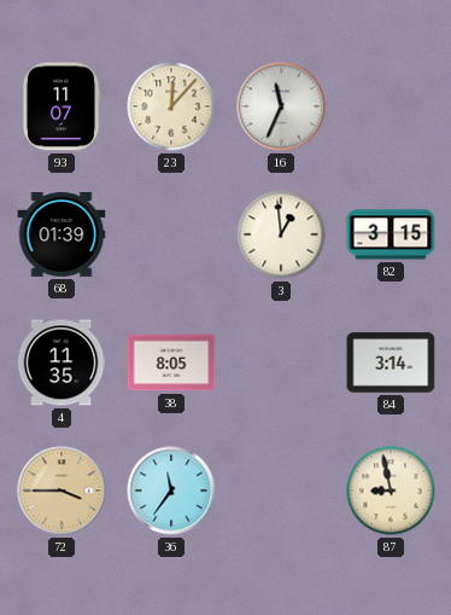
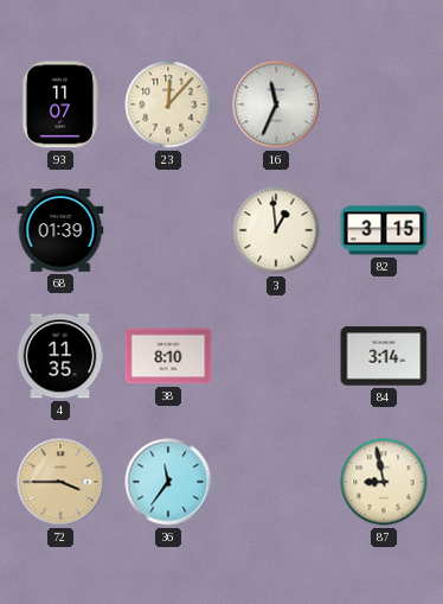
38: 8:05 -> 8:10 (168, 356)
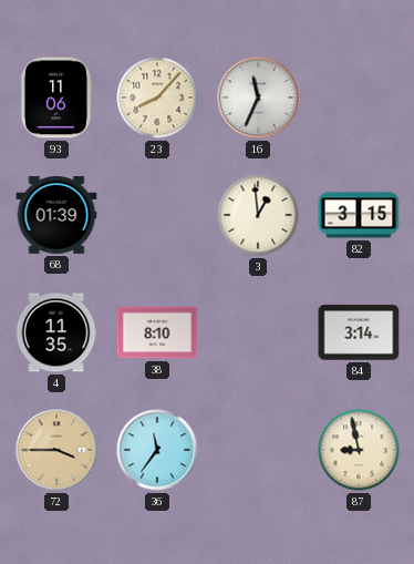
93: 11:07 -> 11:06 (56, 98)
23: 12:07 -> 8:07 (157, 98)
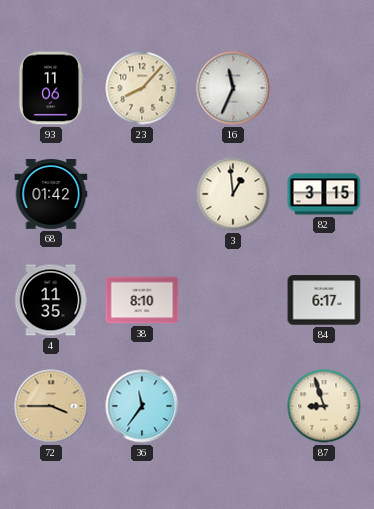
68: 01:39 -> 01:42 (51, 195)
84: 3:14 -> 6:17 (324, 300)
87: 8:58 -> 8:57 (324, 406)
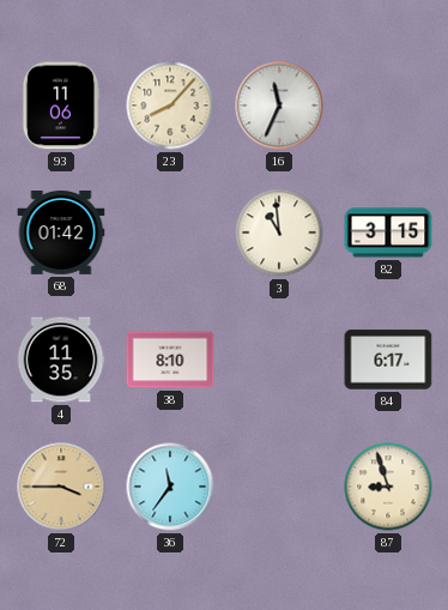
3: 12:59 -> 10:59 (279, 232)
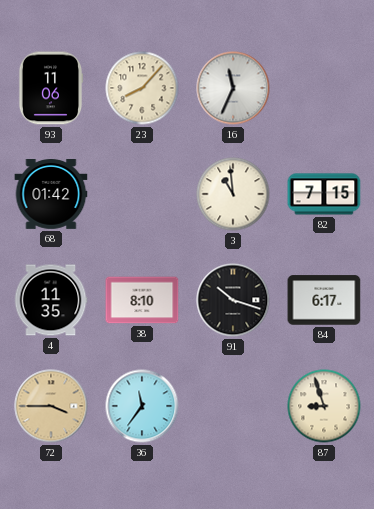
82: 3:15 -> 7:15 (324, 194)
91: none -> 10:18 (233, 300)
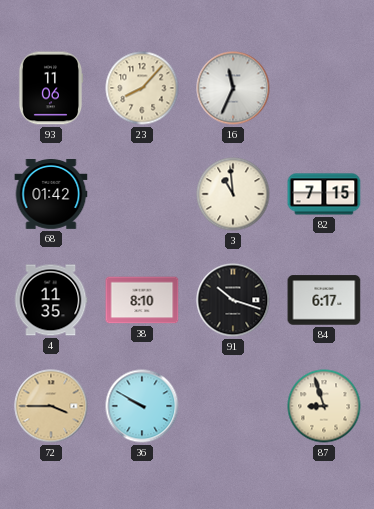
36: 11:36 -> 9:50 (142, 406)
